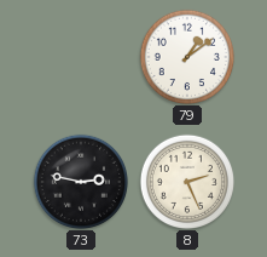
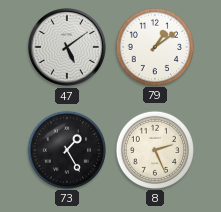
47: none -> 5:09 (67, 47)
73: 2:47 -> 1:25 (66, 149)
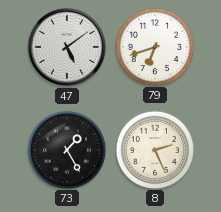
79: 1:09 -> 6:42 (154, 46)
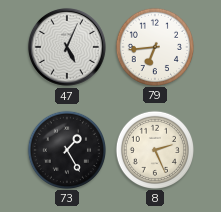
47: 5:09 -> 5:04 (67, 47)
79: 6:42 -> 6:44 (154, 46)
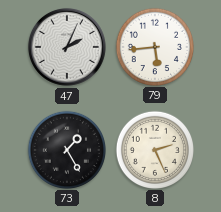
47: 5:04 -> 2:04 (67, 47)
79: 6:44 -> 5:44 (154, 46)
